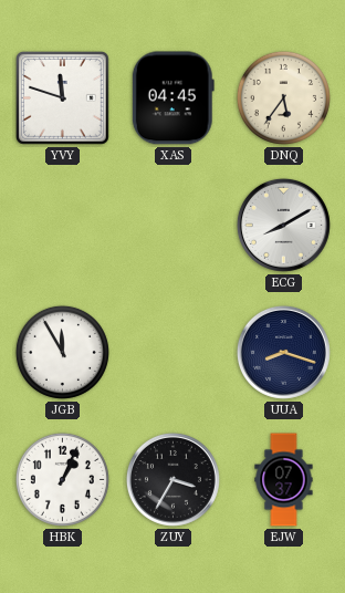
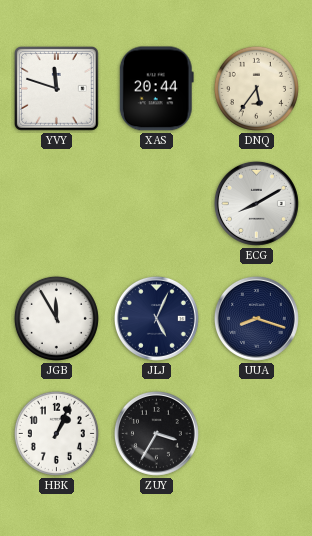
XAS: 04:45 -> 20:44 (156, 89)
JLJ: none -> 5:04 (156, 318)
EJW: 07:37 -> none (284, 480)
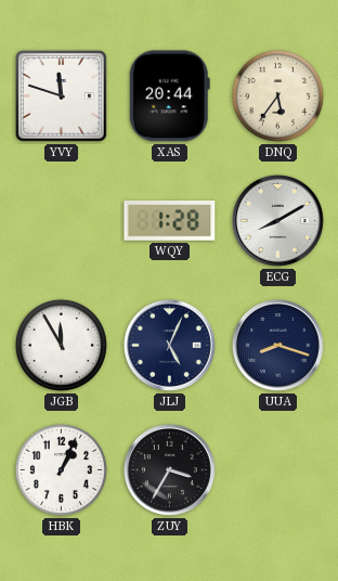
WQY: none -> 1:28 (170, 221)
